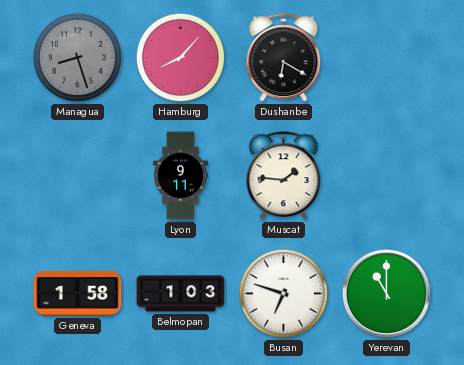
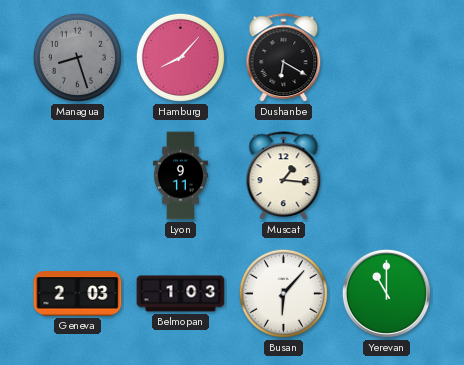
Muscat: 1:46 -> 1:16 (284, 176)
Geneva: 1:58 -> 2:03 (78, 294)
Busan: 6:48 -> 6:07 (283, 293)
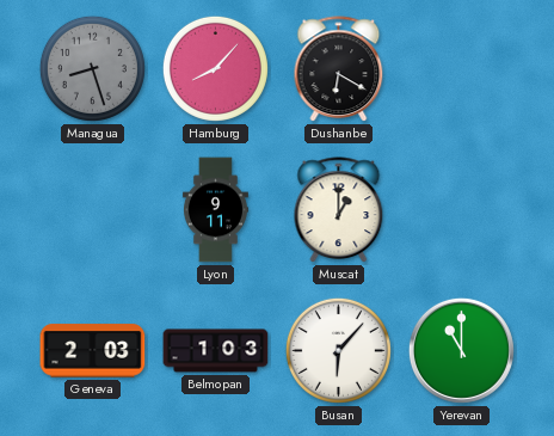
Muscat: 1:16 -> 1:00 (339, 210)
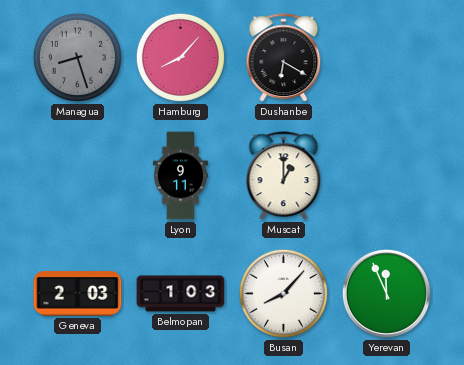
Busan: 6:07 -> 8:07 (283, 293)
Yerevan: 11:00 -> 11:56 (386, 293)
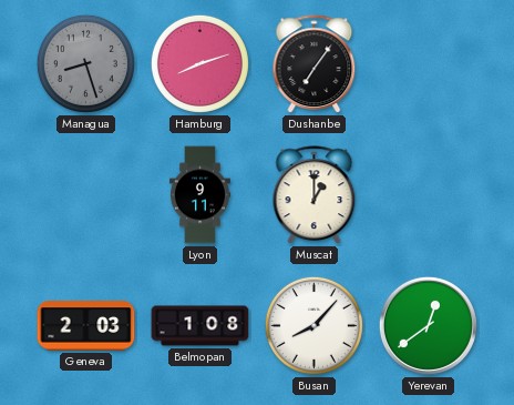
Hamburg: 8:07 -> 8:12 (199, 63)
Dushanbe: 6:20 -> 7:06 (315, 64)
Belmopan: 1:03 -> 1:08 (201, 326)
Yerevan: 11:56 -> 12:39 (428, 325)
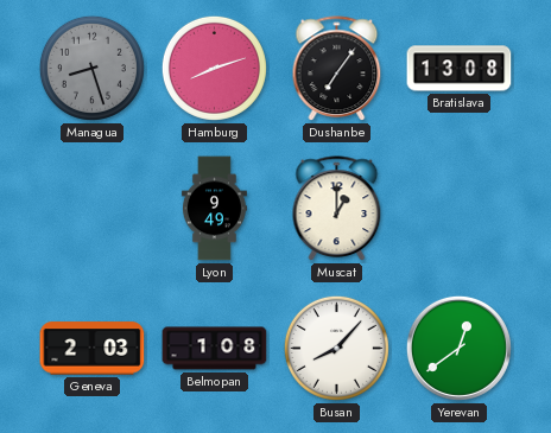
Bratislava: none -> 13:08 (460, 69)
Lyon: 9:11 -> 9:49 (214, 209)
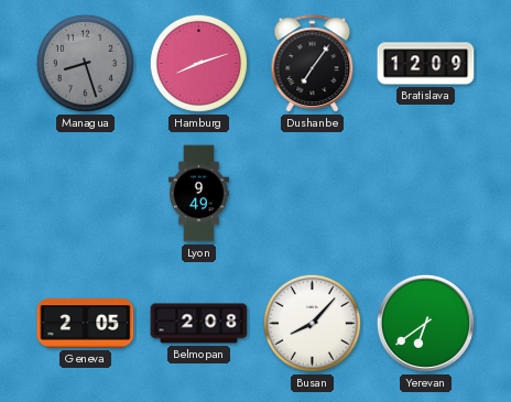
Bratislava: 13:08 -> 12:09 (426, 64)
Muscat: 1:00 -> none (337, 209)
Geneva: 2:03 -> 2:05 (86, 324)
Belmopan: 1:08 -> 2:08 (199, 324)
Yerevan: 12:39 -> 6:39 (425, 323)
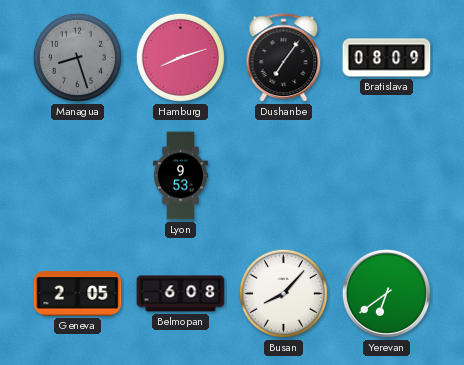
Bratislava: 12:09 -> 08:09 (387, 58)
Lyon: 9:49 -> 9:53 (180, 176)
Belmopan: 2:08 -> 6:08 (181, 294)
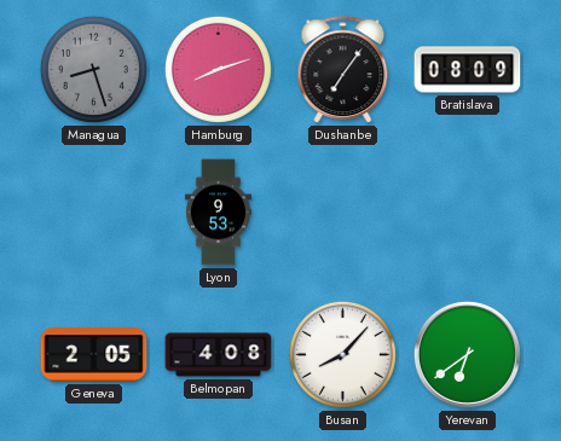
Belmopan: 6:08 -> 4:08 (219, 355)
